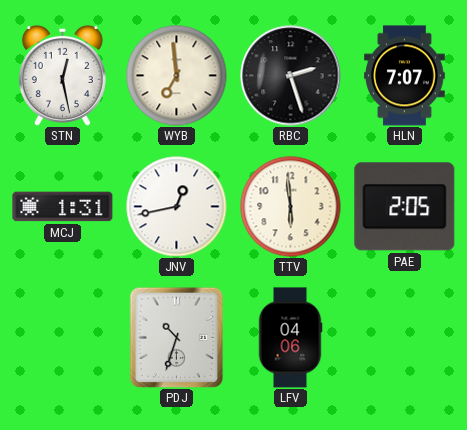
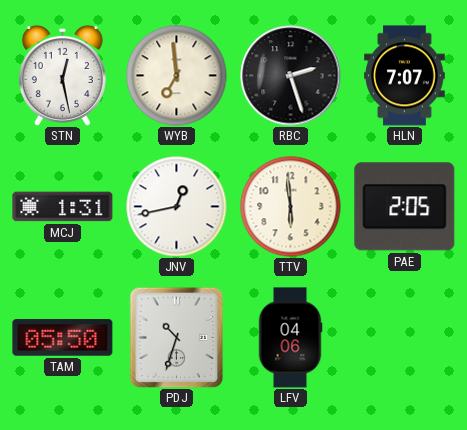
TAM: none -> 05:50 (63, 338)
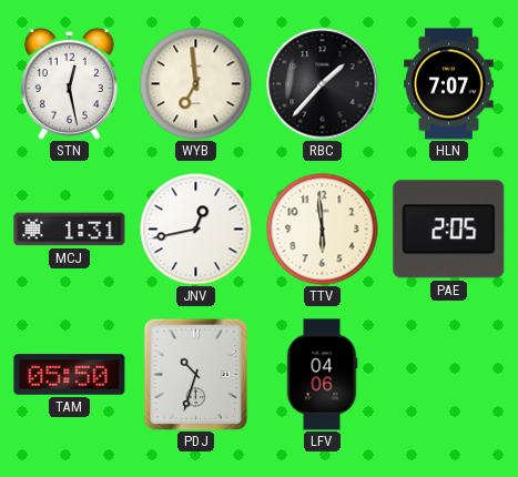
RBC: 2:27 -> 1:37 (323, 84)
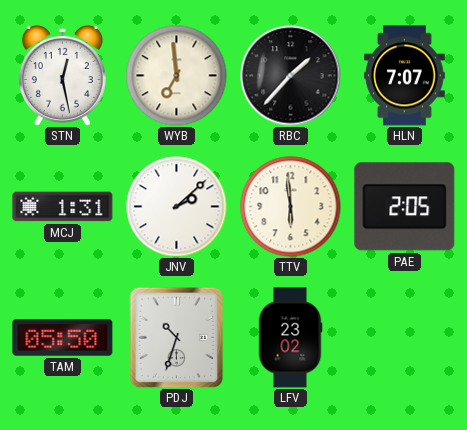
JNV: 12:43 -> 2:08 (177, 207)
LFV: 04:06 -> 23:02 (290, 338)
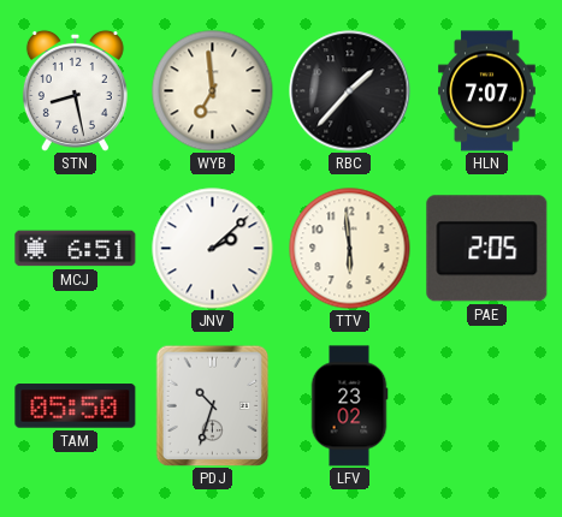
STN: 12:28 -> 8:28 (75, 90)
MCJ: 1:31 -> 6:51 (76, 249)
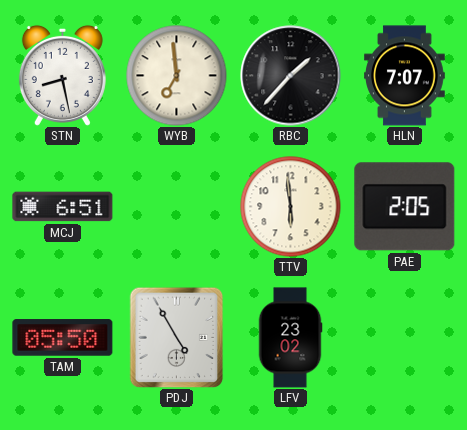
JNV: 2:08 -> none (213, 249)
PDJ: 10:33 -> 4:55 (177, 337)
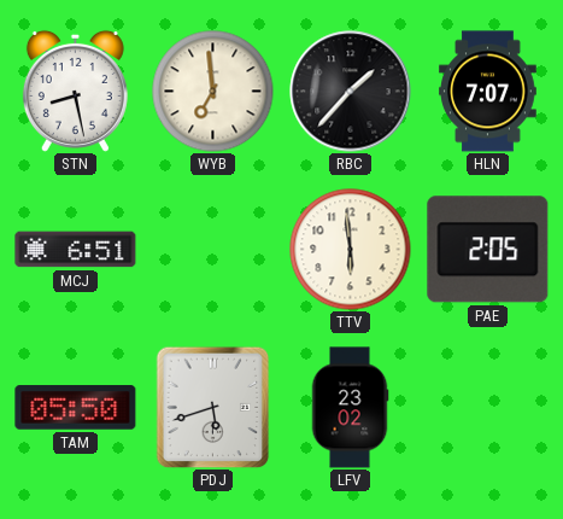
PDJ: 4:55 -> 5:42 (213, 407)
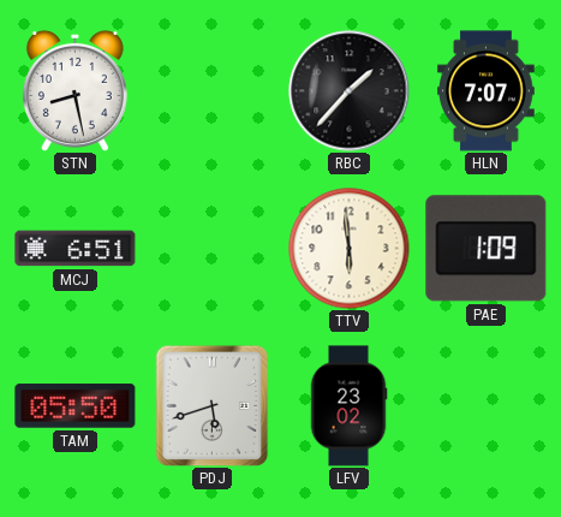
WYB: 6:59 -> none (213, 92)
PAE: 2:05 -> 1:09 (487, 249)
